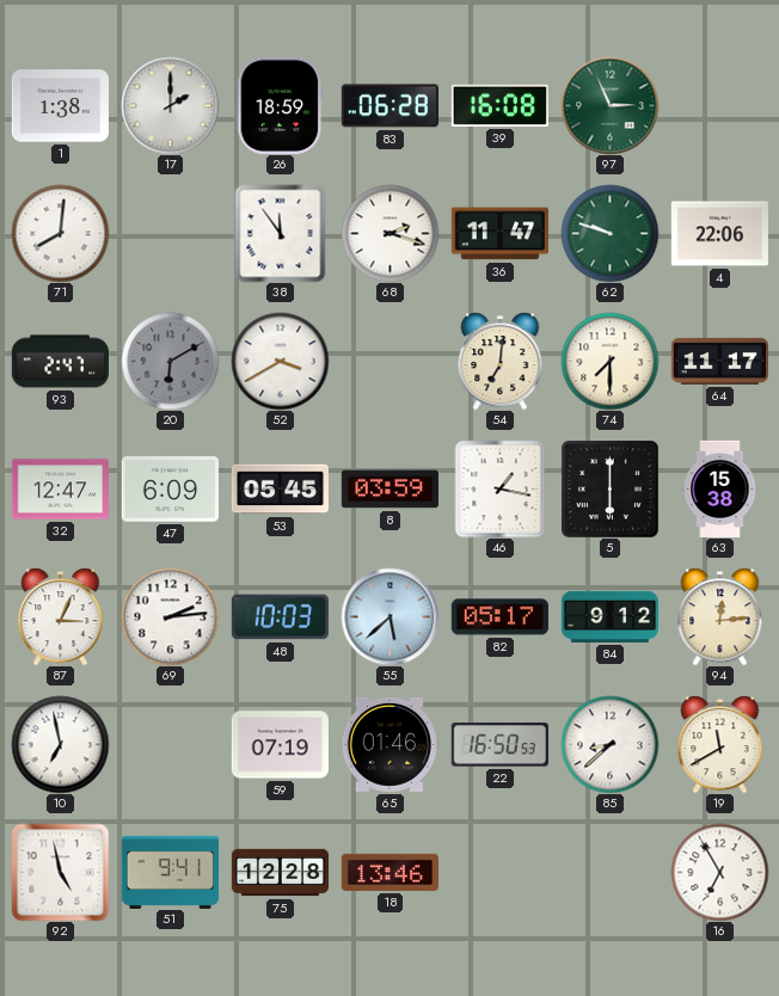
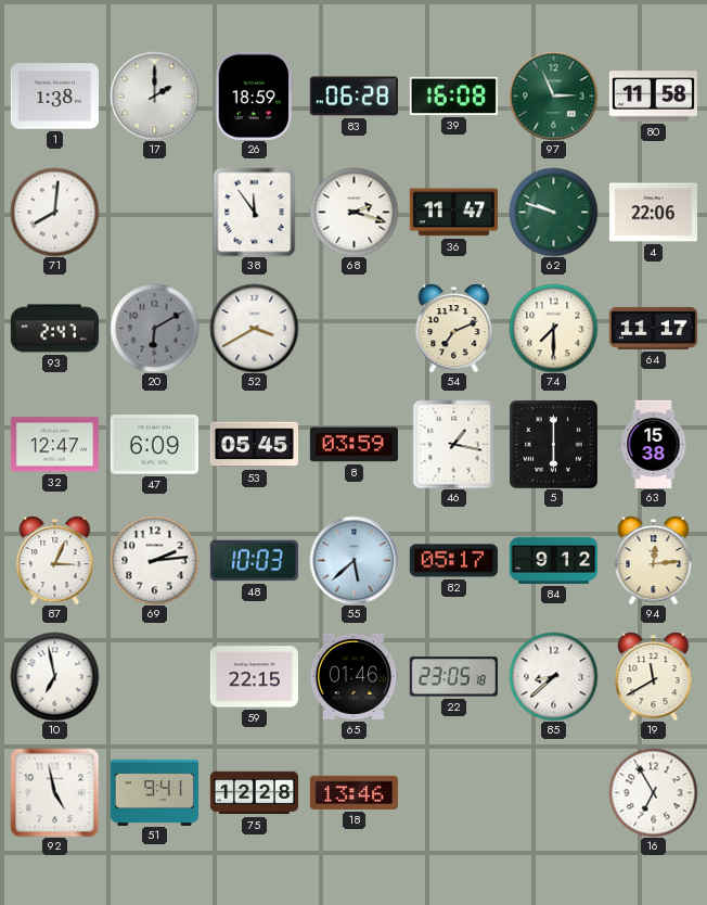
80: none -> 11:58 (653, 97)
54: 7:01 -> 7:11 (454, 328)
59: 07:19 -> 22:15 (254, 677)
22: 16:50 -> 23:05 (453, 677)
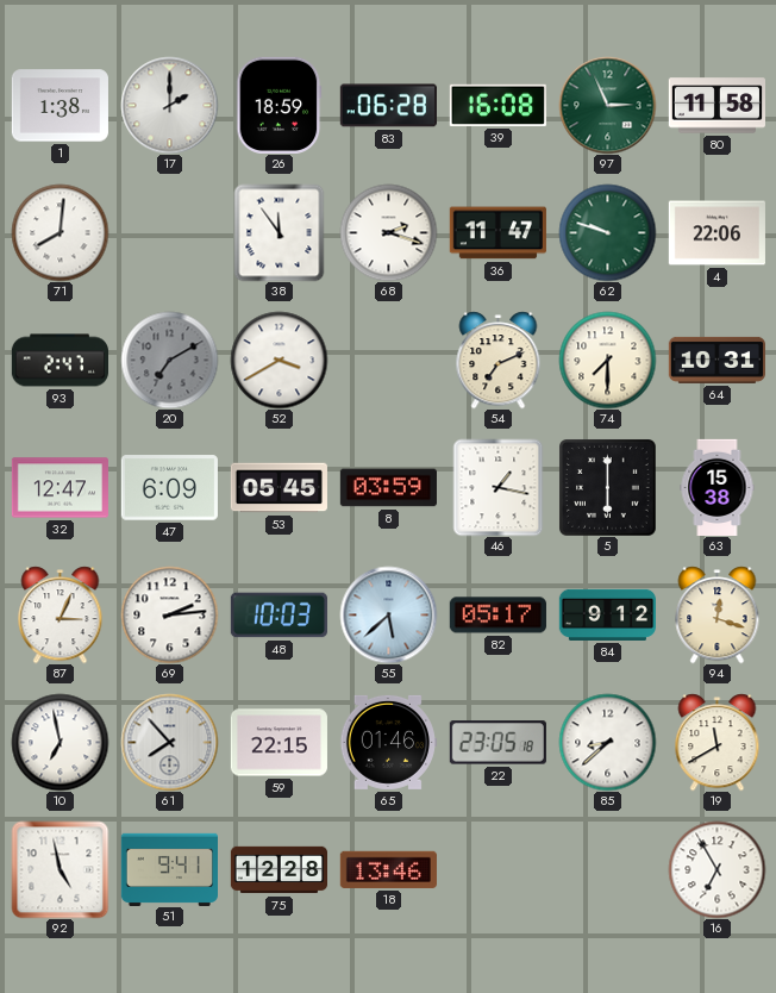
20: 6:10 -> 7:10 (169, 360)
64: 11:17 -> 10:31 (716, 360)
94: 12:14 -> 12:18 (718, 614)
61: none -> 7:53 (169, 742)
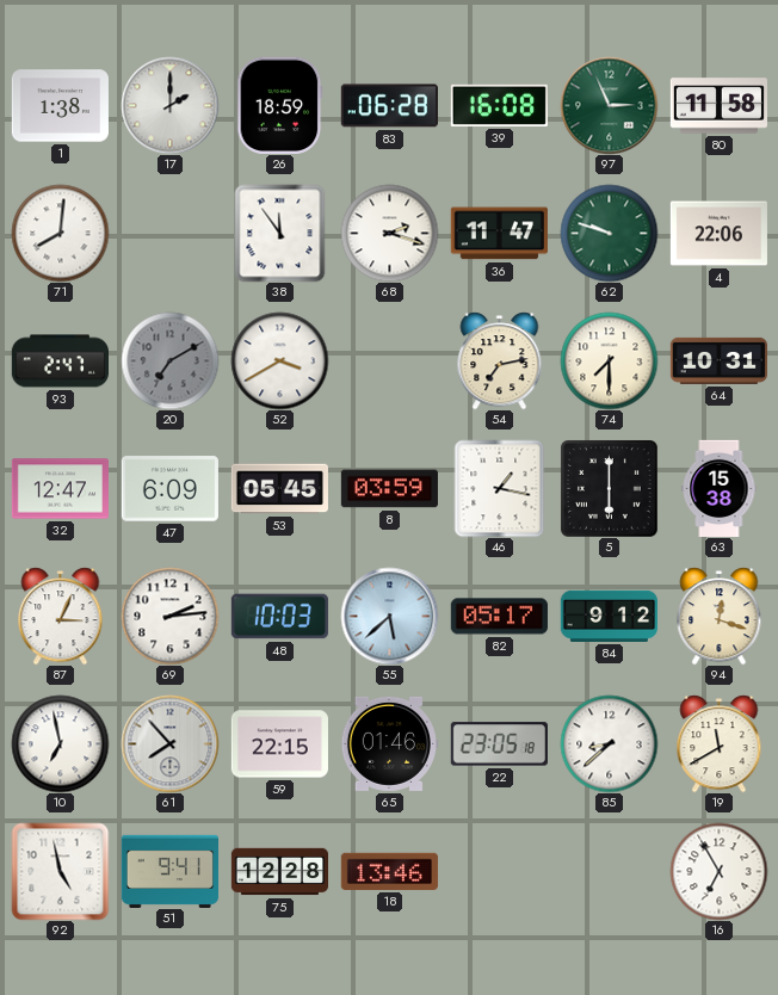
54: 7:11 -> 7:13 (500, 360)
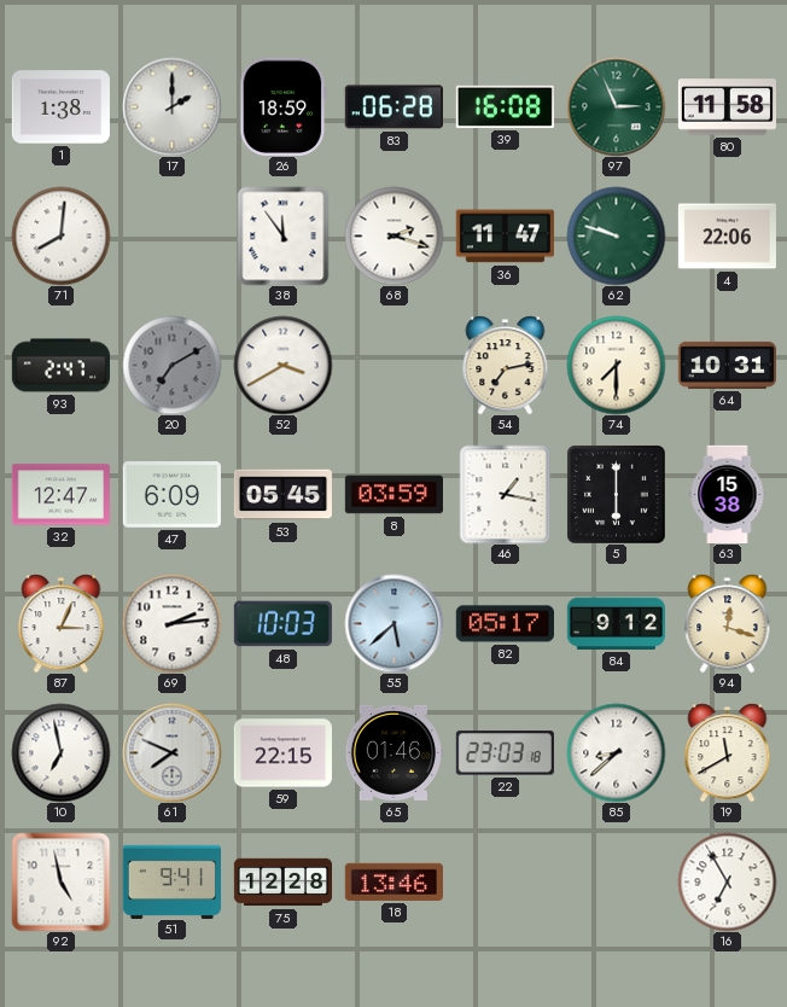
61: 7:53 -> 7:49 (171, 752)
22: 23:05 -> 23:03 (505, 753)
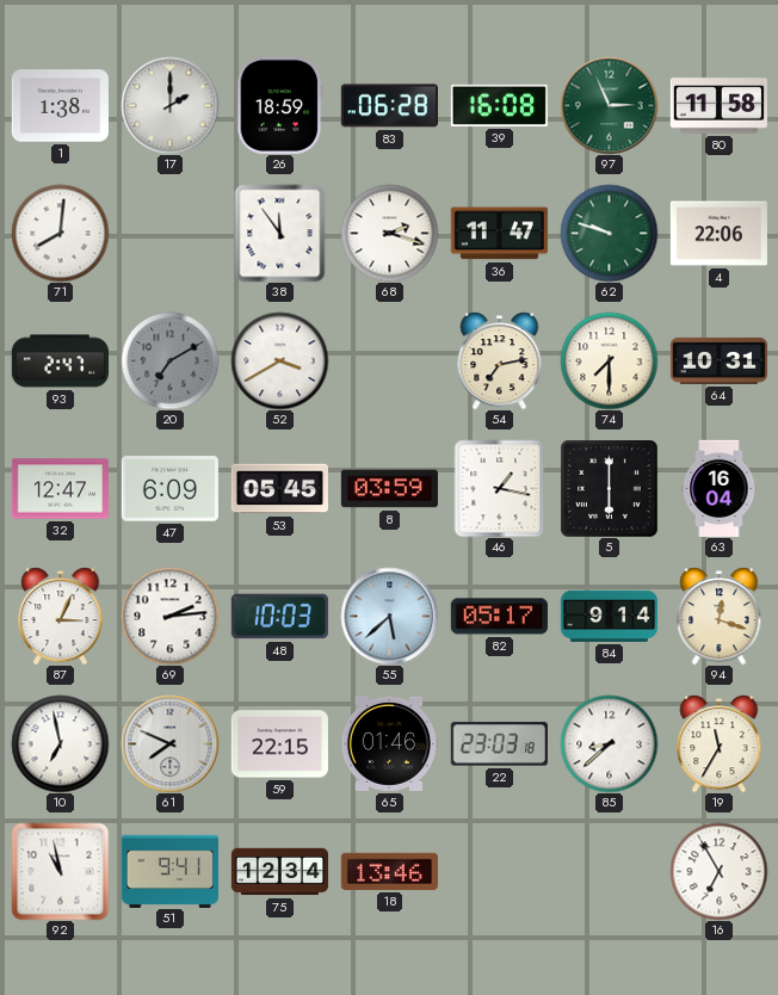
63: 15:38 -> 16:04 (720, 488)
84: 9:12 -> 9:14 (609, 616)
19: 11:40 -> 11:35 (720, 743)
92: 4:58 -> 10:58 (60, 871)
75: 12:28 -> 12:34 (279, 872)
